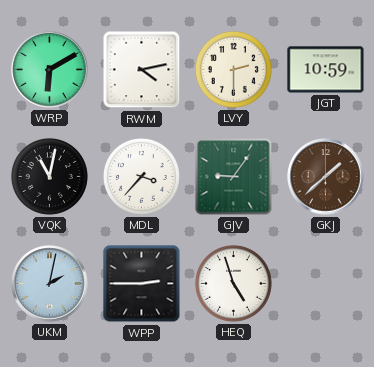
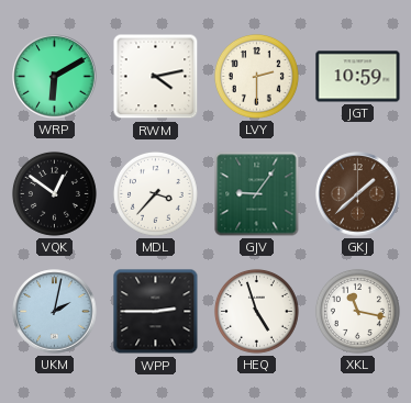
VQK: 11:02 -> 12:51 (54, 193)
XKL: none -> 11:17 (357, 311)
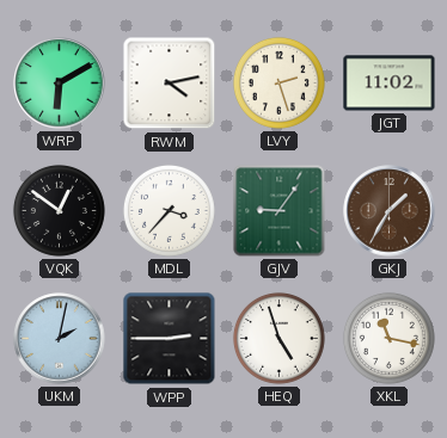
LVY: 2:30 -> 2:27 (278, 82)
JGT: 10:59 -> 11:02 (390, 84)
GKJ: 1:38 -> 1:35 (390, 211)
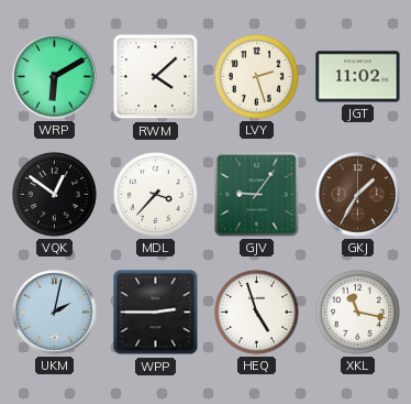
RWM: 4:13 -> 4:08 (156, 77)
